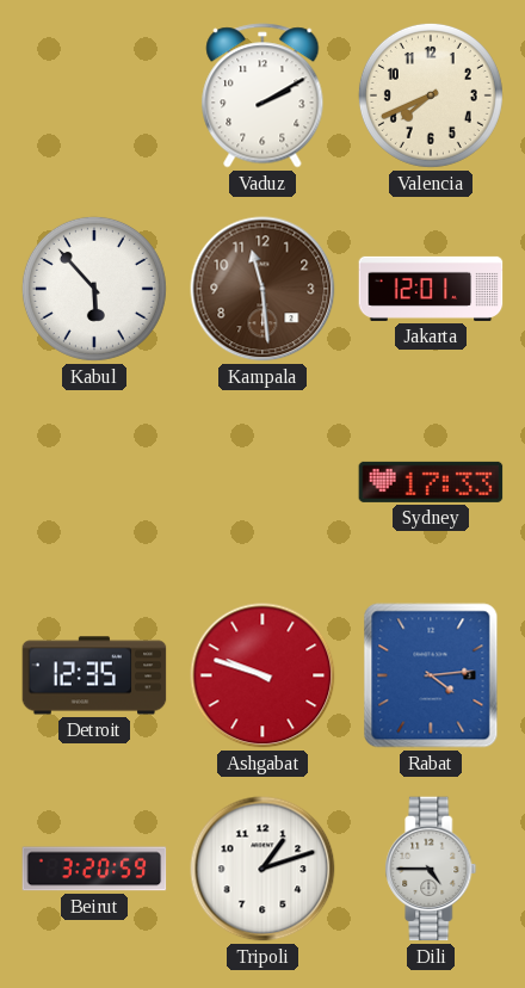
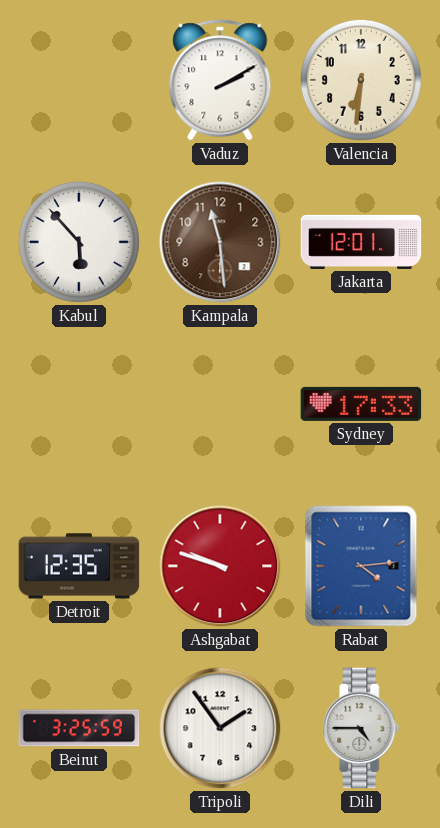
Valencia: 7:41 -> 6:31 (361, 80)
Beirut: 3:20 -> 3:25 (79, 728)
Tripoli: 1:12 -> 1:54 (220, 728)
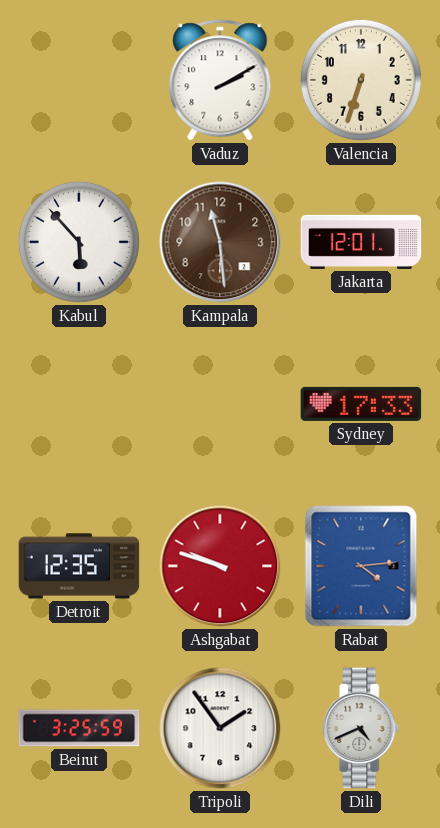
Valencia: 6:31 -> 6:33 (361, 80)
Dili: 4:45 -> 4:41 (361, 728)
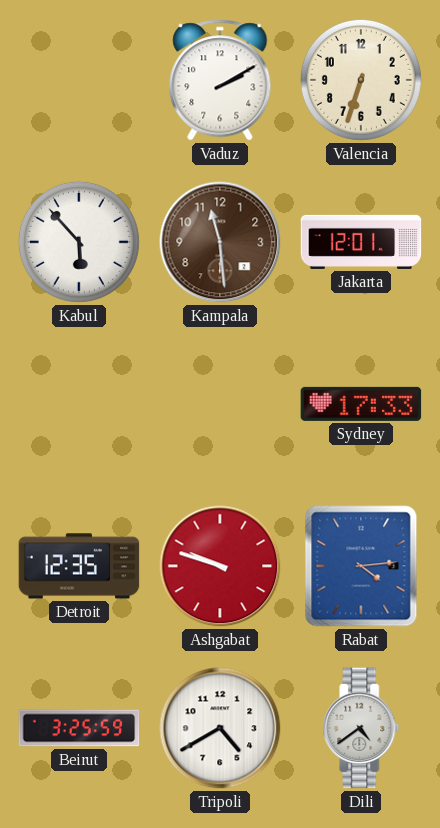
Tripoli: 1:54 -> 4:40 (220, 728)
Dili: 4:41 -> 4:39 (361, 728)
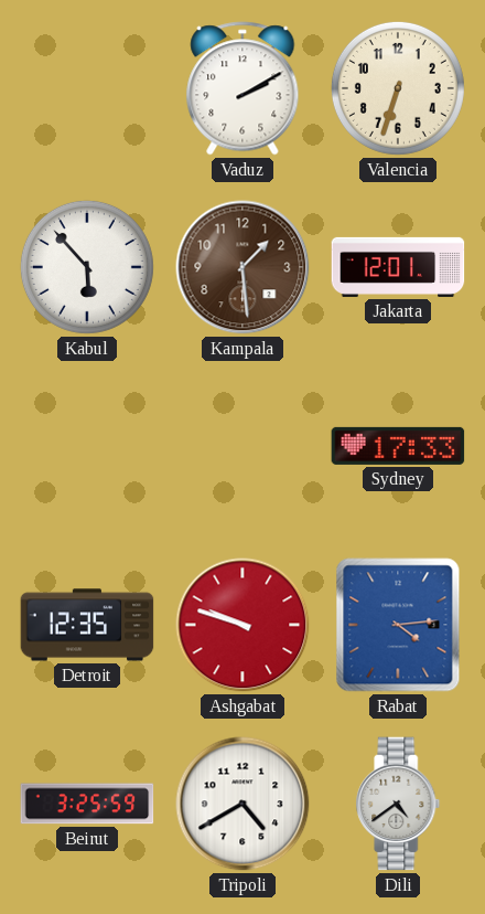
Kampala: 11:29 -> 1:29 (242, 267)
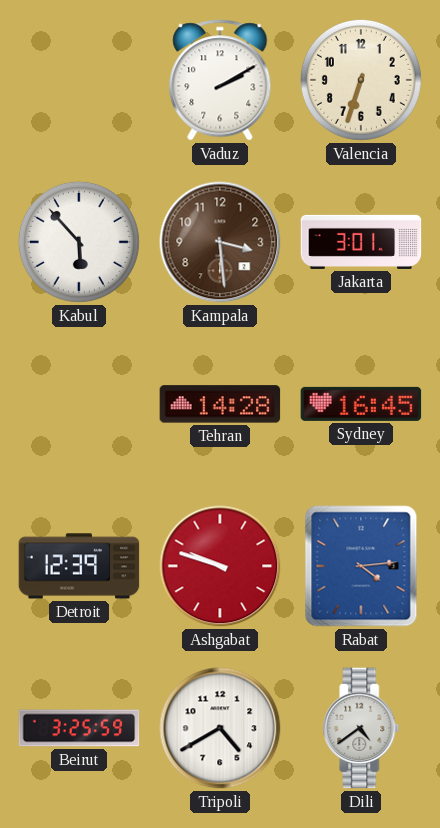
Kampala: 1:29 -> 3:29 (220, 242)
Jakarta: 12:01 -> 3:01 (361, 242)
Tehran: none -> 14:28 (220, 404)
Sydney: 17:33 -> 16:45 (361, 404)
Detroit: 12:35 -> 12:39 (79, 566)
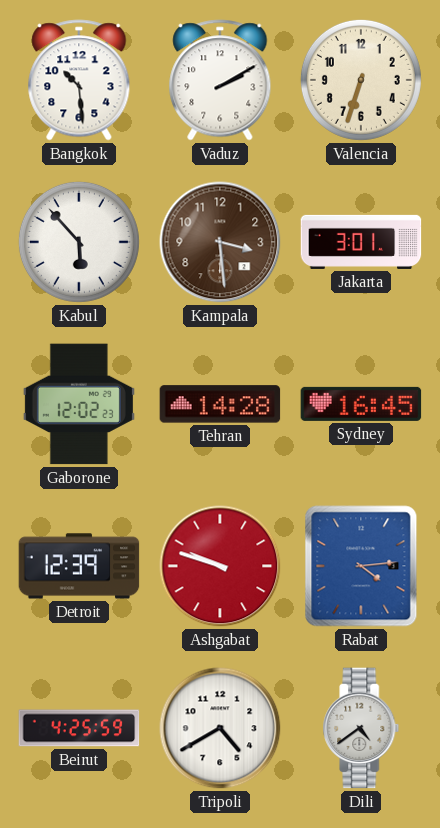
Bangkok: none -> 10:29 (79, 80)
Gaborone: none -> 12:02 (79, 404)
Beirut: 3:25 -> 4:25 (79, 728)
